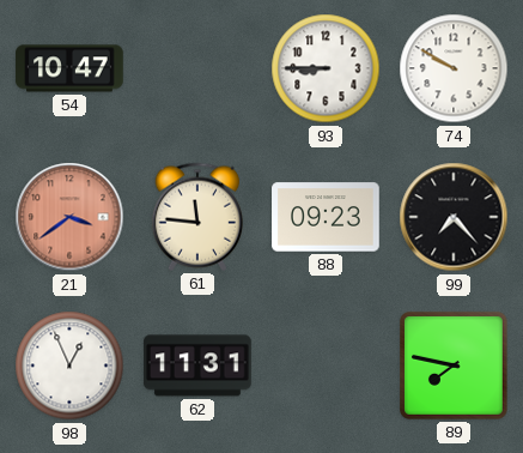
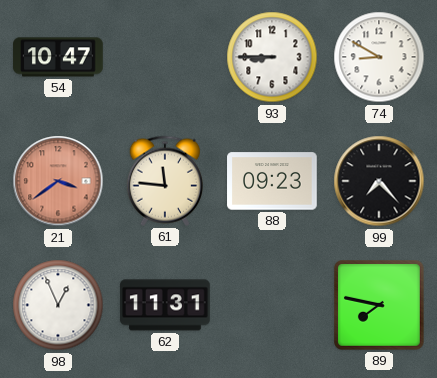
74: 9:50 -> 8:50 (379, 57)
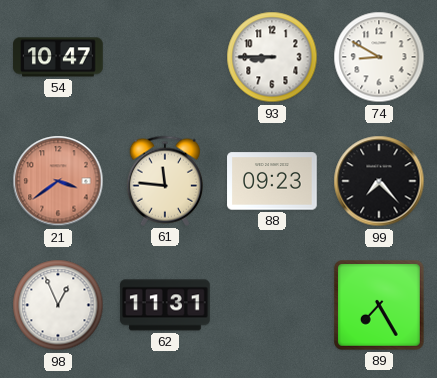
89: 7:47 -> 7:25 (380, 306)
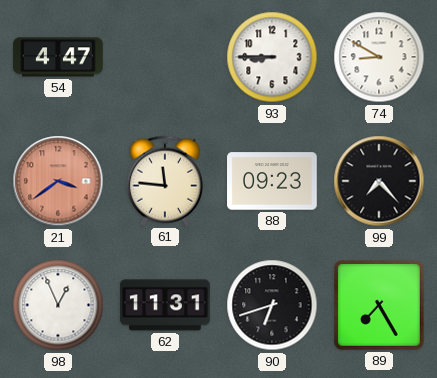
54: 10:47 -> 4:47 (58, 57)
90: none -> 6:42 (272, 305)
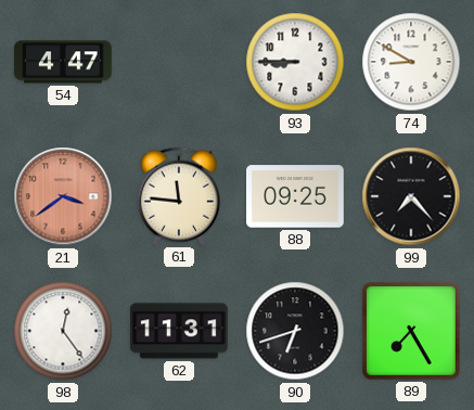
88: 09:23 -> 09:25 (295, 196)
98: 12:56 -> 12:24 (63, 331)
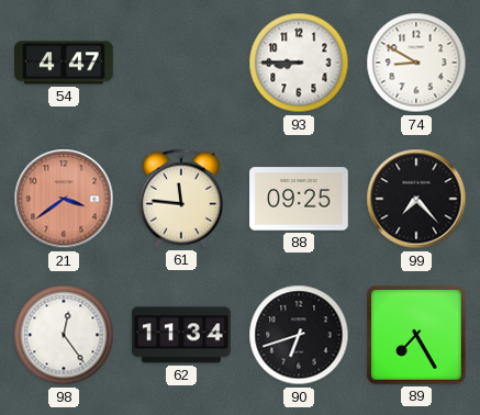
62: 11:31 -> 11:34 (181, 335)
